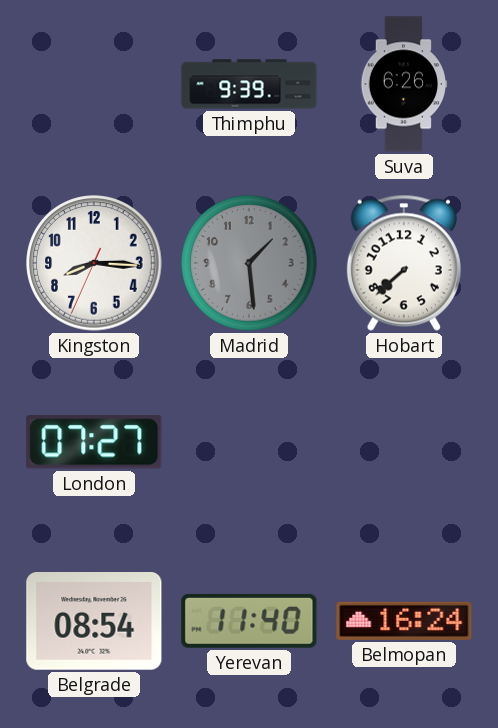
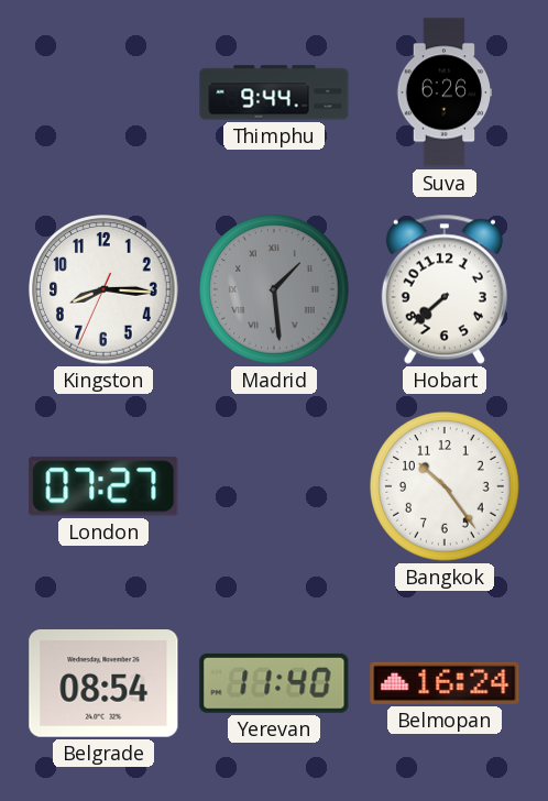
Thimphu: 9:39 -> 9:44 (274, 92)
Madrid numerals: Arabic -> Roman (274, 289)
Bangkok: none -> 10:24 (445, 486)
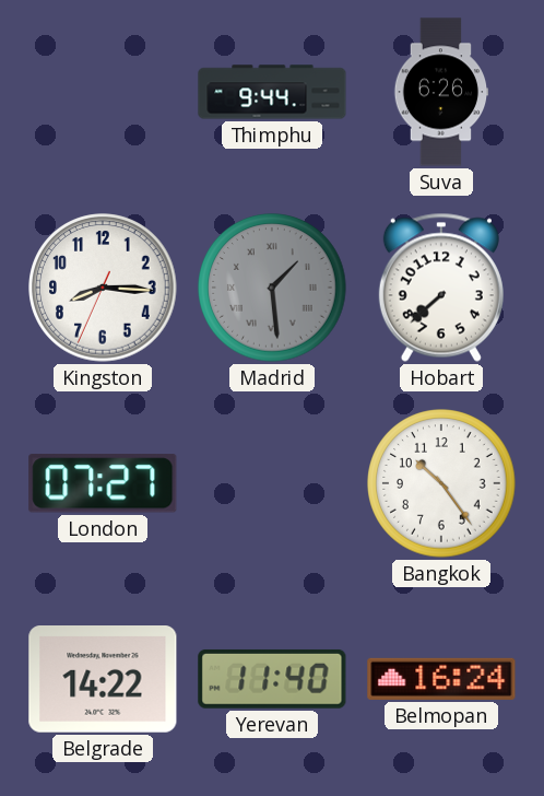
Belgrade: 08:54 -> 14:22 (103, 680)
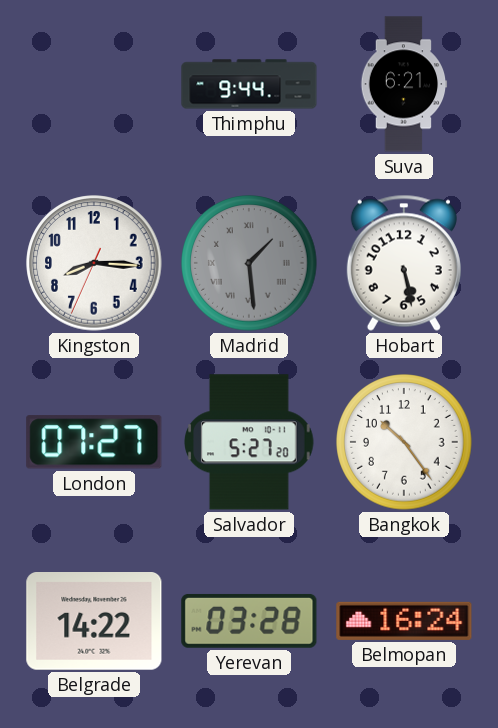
Suva: 6:26 -> 6:21 (404, 84)
Hobart: 7:38 -> 5:28 (404, 263)
Salvador: none -> 5:27 (249, 442)
Yerevan: 11:40 -> 03:28 (249, 621)
